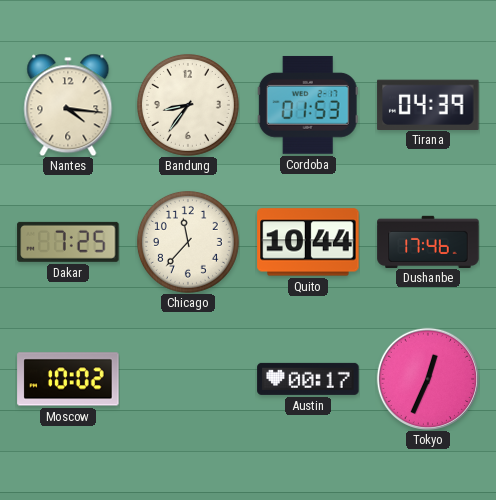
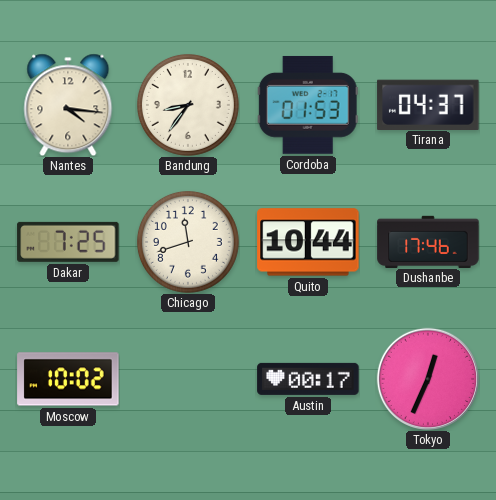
Tirana: 04:39 -> 04:37 (428, 104)
Chicago: 11:37 -> 11:42 (188, 242)
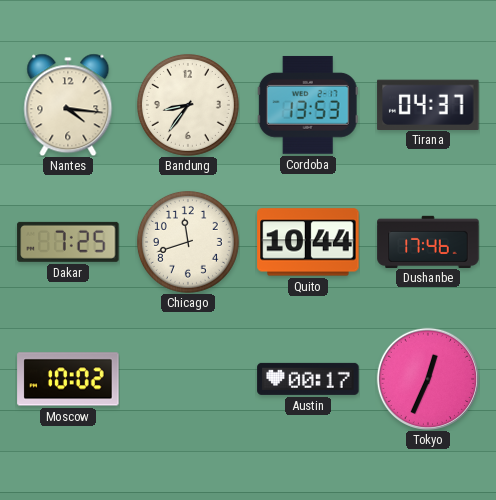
Cordoba: 01:53 -> 13:53 (308, 105)
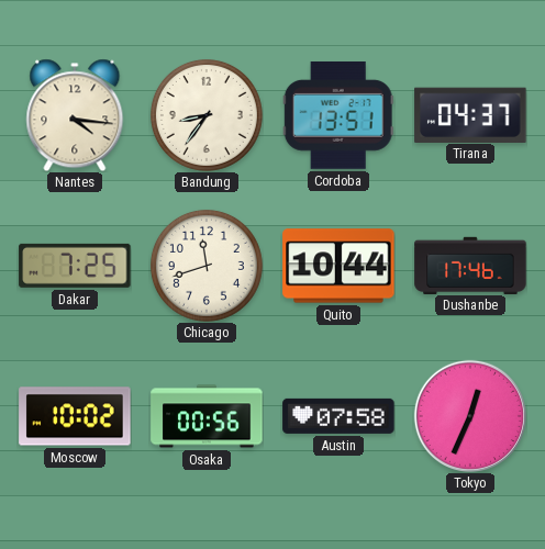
Cordoba: 13:53 -> 13:51 (338, 115)
Osaka: none -> 00:56 (207, 416)
Austin: 00:17 -> 07:58 (338, 416)
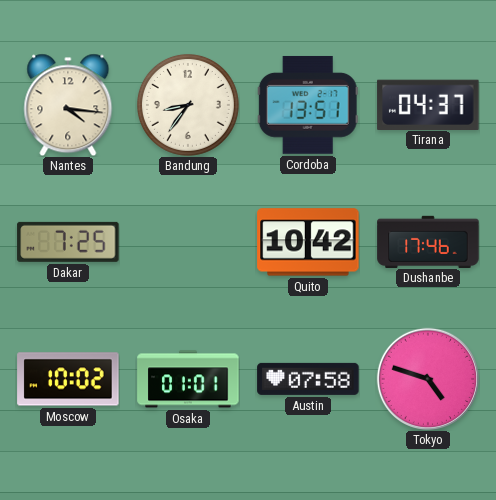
Chicago: 11:42 -> none (207, 266)
Quito: 10:44 -> 10:42 (308, 242)
Osaka: 00:56 -> 01:01 (188, 379)
Tokyo: 12:34 -> 4:48 (428, 379)
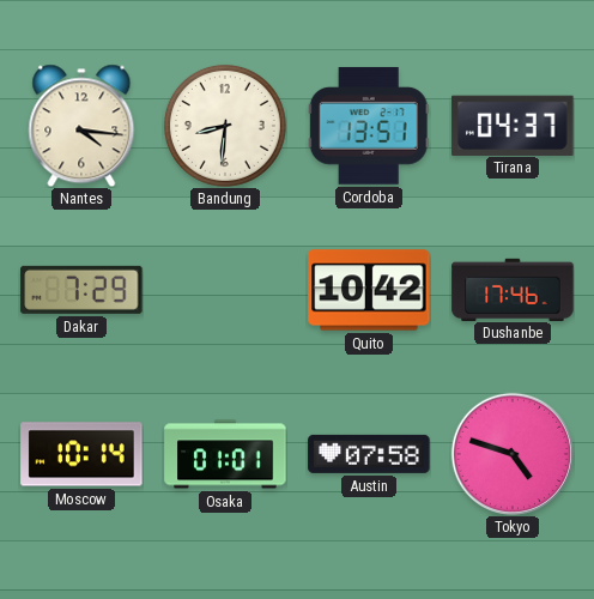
Bandung: 8:36 -> 8:31 (225, 126)
Dakar: 7:25 -> 7:29 (81, 290)
Moscow: 10:02 -> 10:14 (81, 454)
